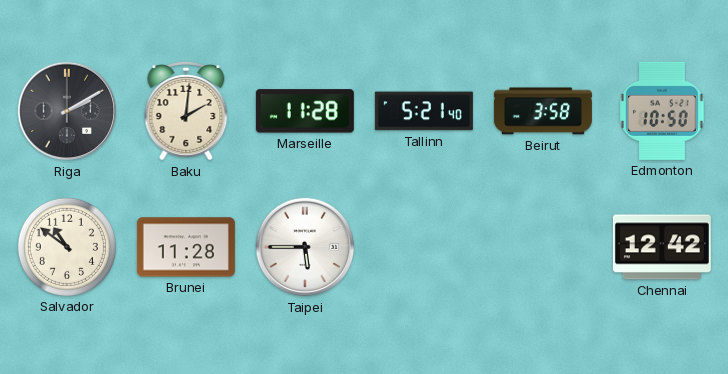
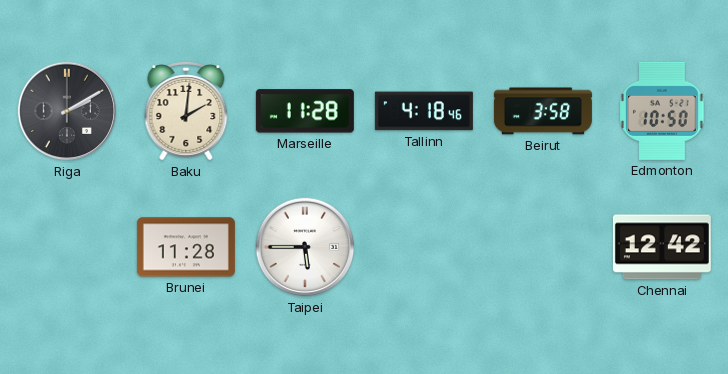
Tallinn: 5:21 -> 4:18 (424, 111)
Salvador: 10:51 -> none (67, 247)
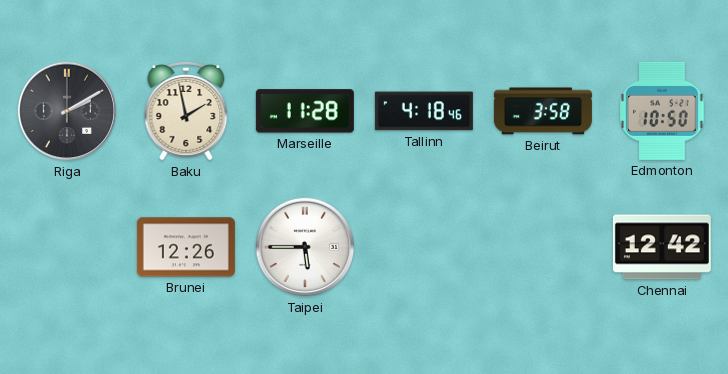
Baku: 2:01 -> 1:58 (186, 111)
Brunei: 11:28 -> 12:26 (186, 247)
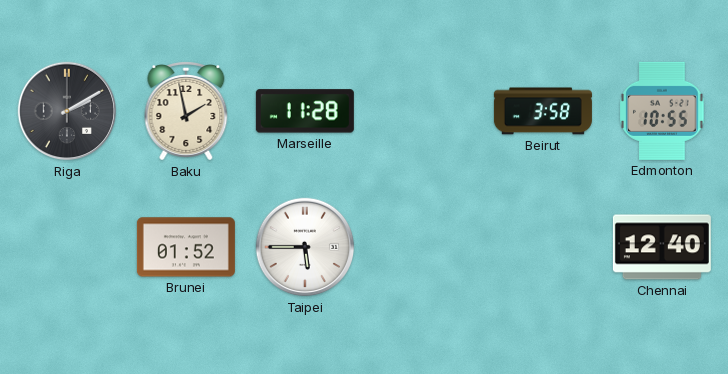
Tallinn: 4:18 -> none (424, 111)
Edmonton: 10:50 -> 10:55 (662, 111)
Brunei: 12:26 -> 01:52 (186, 247)
Chennai: 12:42 -> 12:40 (662, 247)
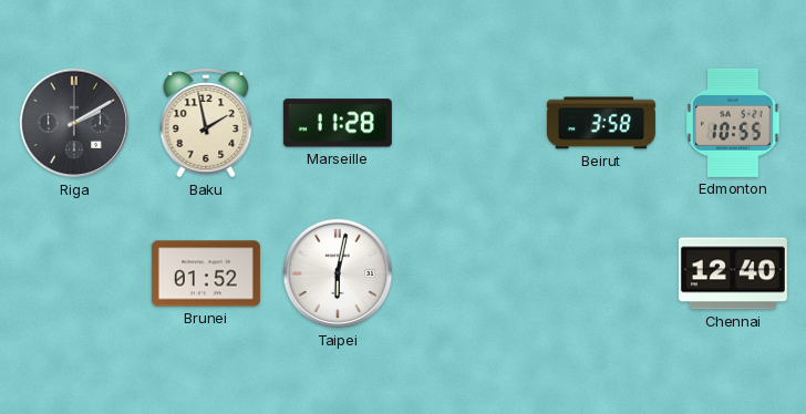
Taipei: 5:45 -> 6:02 (338, 273)
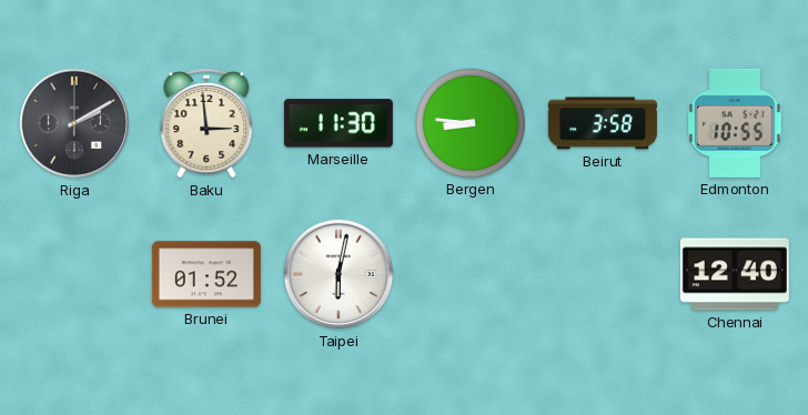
Baku: 1:58 -> 2:59 (206, 123)
Marseille: 11:28 -> 11:30 (339, 123)
Bergen: none -> 8:46 (471, 123)
